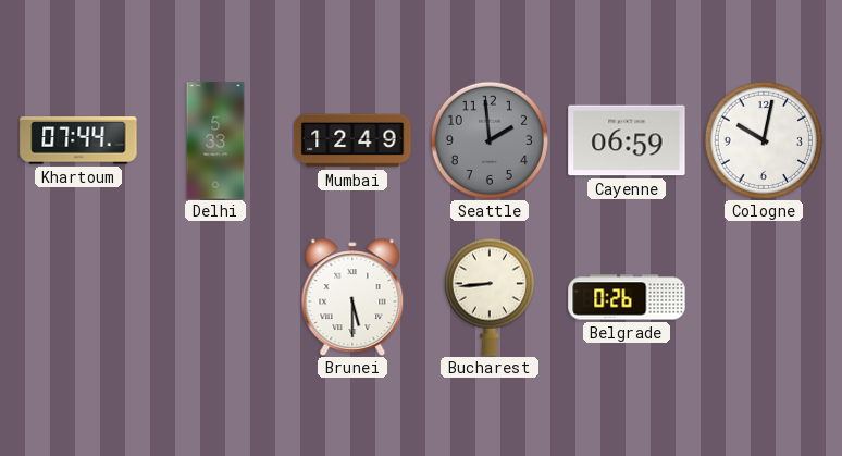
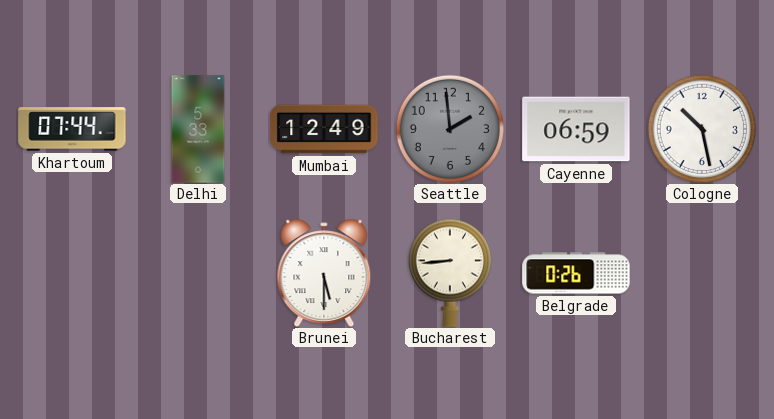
Cologne: 10:02 -> 10:28 (702, 129)
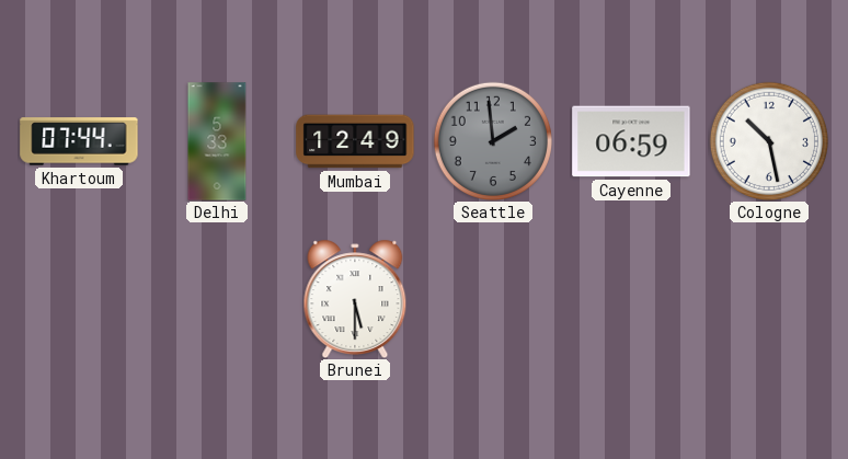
Bucharest: 8:44 -> none (450, 273)
Belgrade: 0:26 -> none (576, 273)
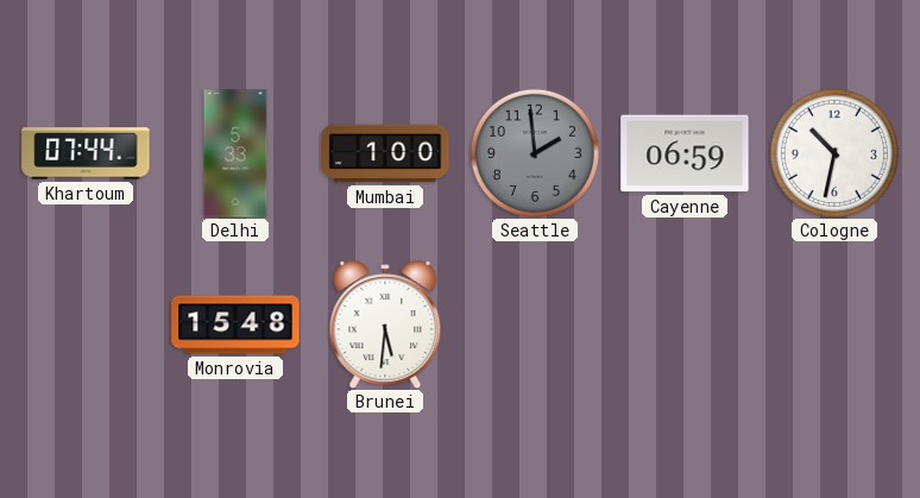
Mumbai: 12:49 -> 1:00 (385, 153)
Cologne: 10:28 -> 10:32 (834, 153)
Monrovia: none -> 15:48 (235, 324)
Brunei: 5:30 -> 5:31 (385, 323)
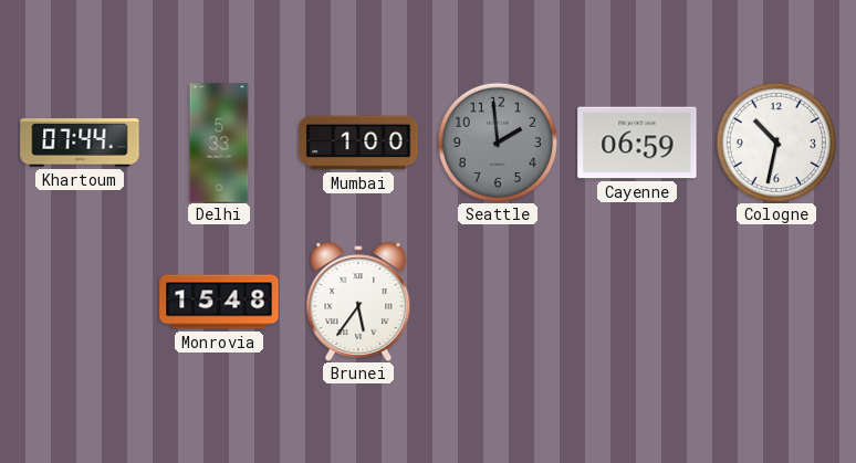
Brunei: 5:31 -> 5:36 (358, 301)
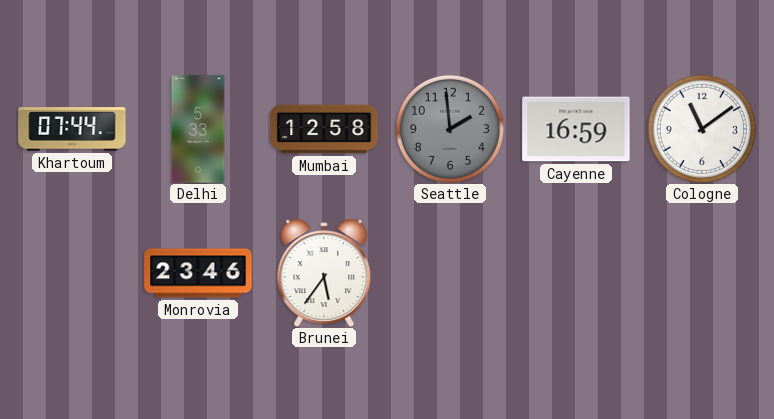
Mumbai: 1:00 -> 12:58 (324, 129)
Cayenne: 06:59 -> 16:59 (576, 129)
Cologne: 10:32 -> 11:09 (702, 129)
Monrovia: 15:48 -> 23:46 (198, 273)
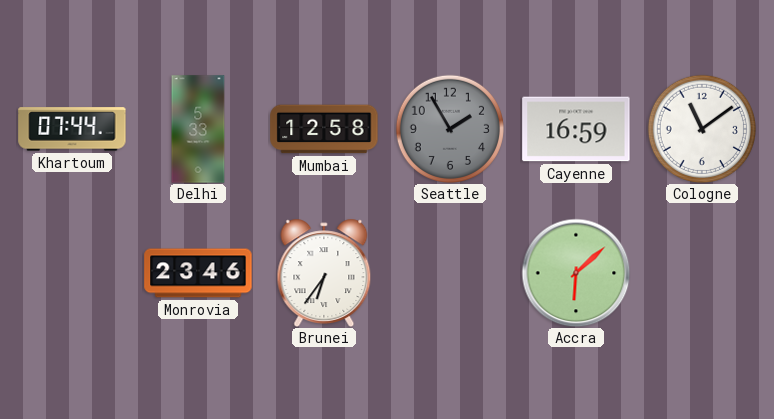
Seattle: 1:59 -> 1:55 (450, 129)
Brunei: 5:36 -> 6:36 (324, 272)
Accra: none -> 6:08 (576, 273)
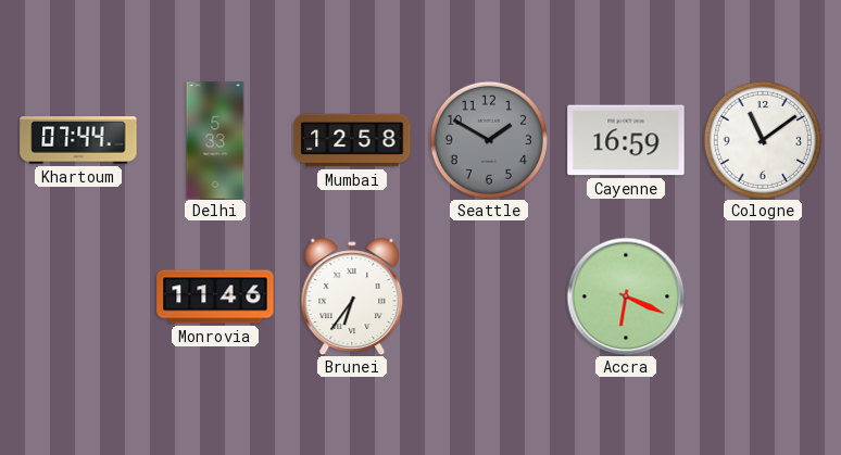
Seattle: 1:55 -> 1:50 (489, 140)
Monrovia: 23:46 -> 11:46 (215, 296)
Accra: 6:08 -> 6:19 (626, 296)
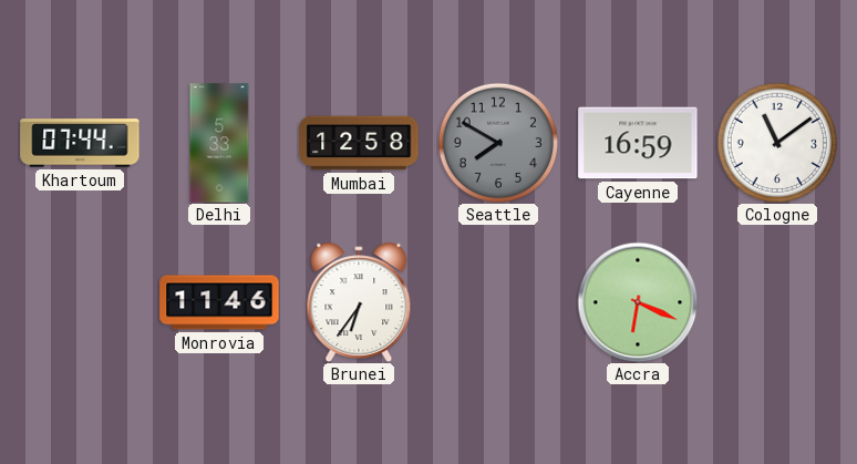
Seattle: 1:50 -> 7:50 (498, 143)
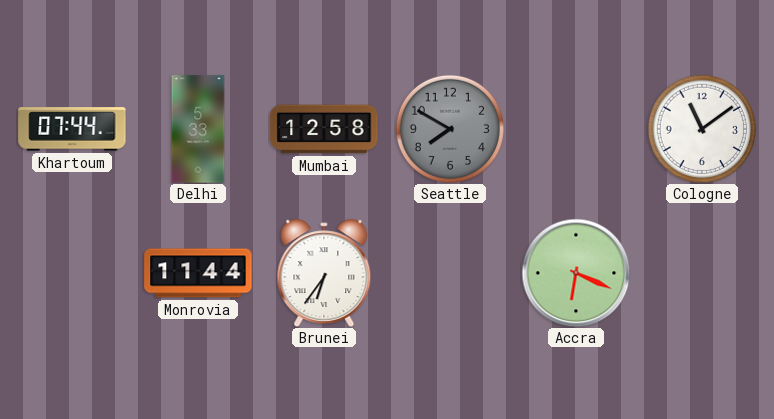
Cayenne: 16:59 -> none (638, 143)
Monrovia: 11:46 -> 11:44 (198, 273)
